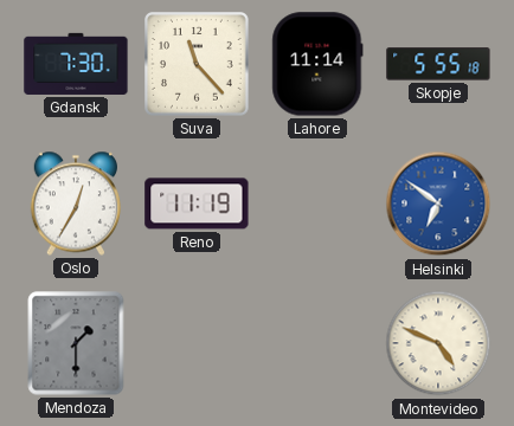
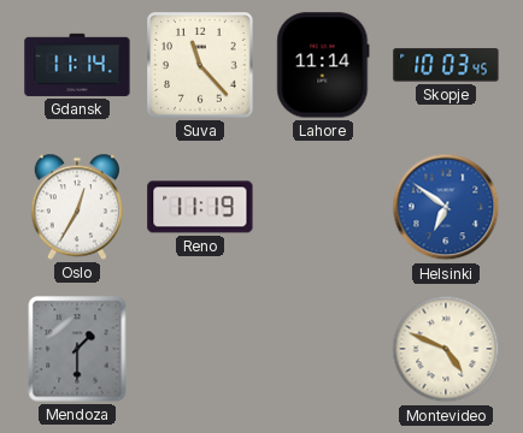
Gdansk: 7:30 -> 11:14 (77, 65)
Skopje: 5:55 -> 10:03 (446, 65)
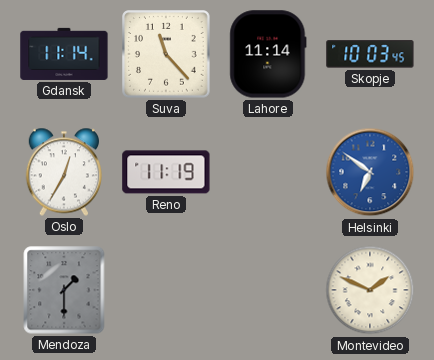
Montevideo: 4:49 -> 1:49 (370, 290)
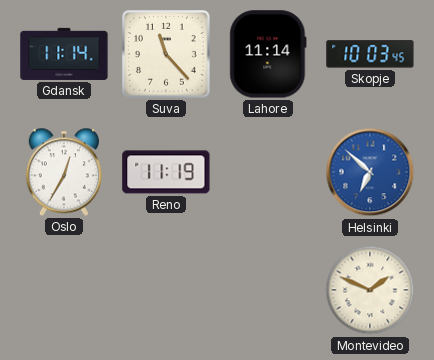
Helsinki: 6:51 -> 6:52 (370, 172)
Mendoza: 1:30 -> none (64, 290)
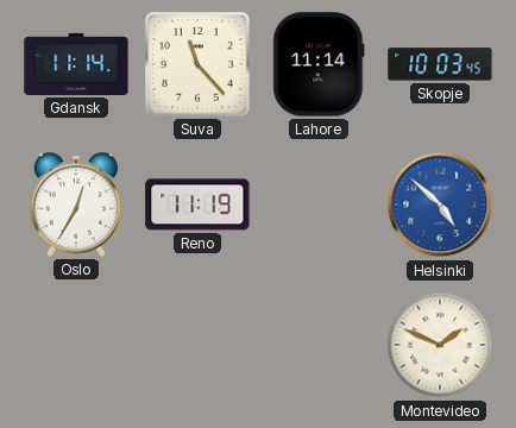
Helsinki: 6:52 -> 4:52 (440, 204)
